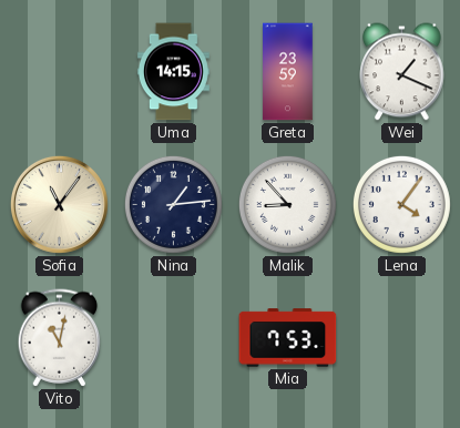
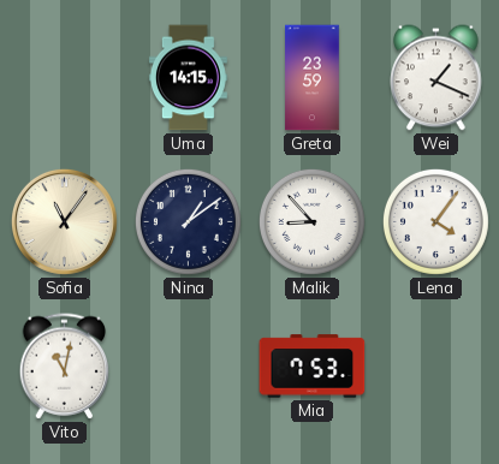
Nina: 1:14 -> 1:09 (188, 221)
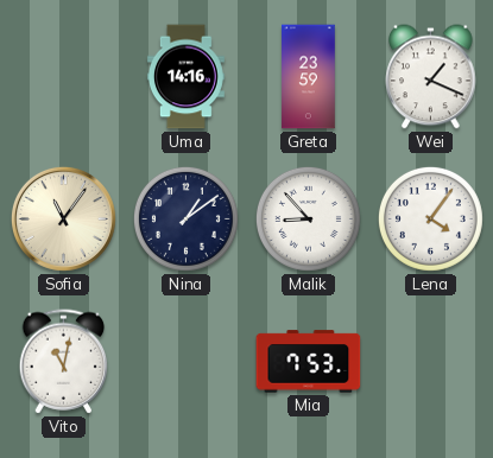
Uma: 14:15 -> 14:16 (185, 77)
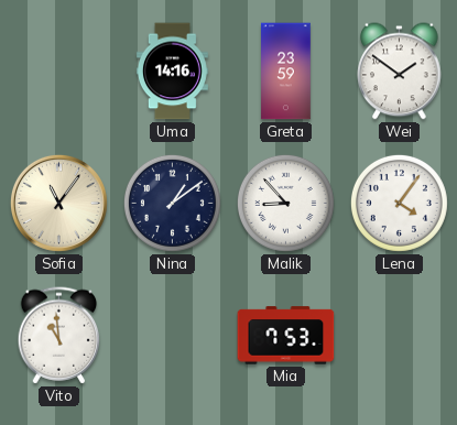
Wei: 1:19 -> 1:51 (400, 72)
Vito: 11:02 -> 10:59 (59, 336)
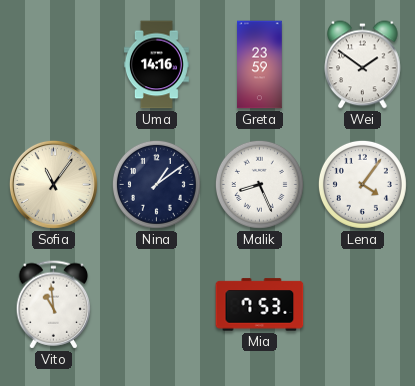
Malik: 8:53 -> 8:26 (259, 184)
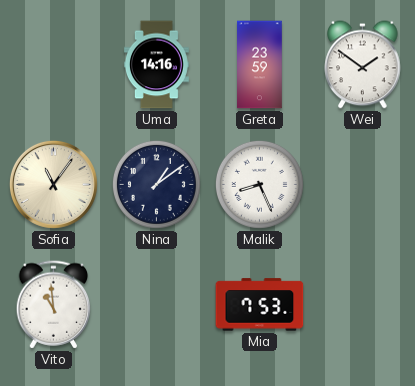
Lena: 4:06 -> none (362, 184)
